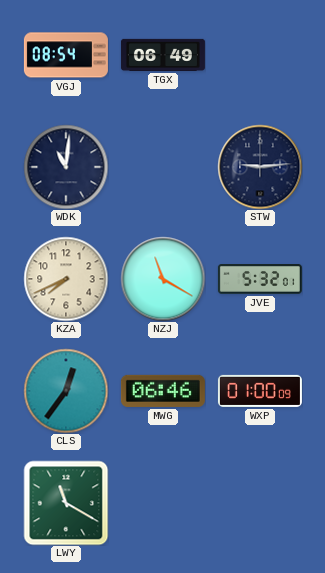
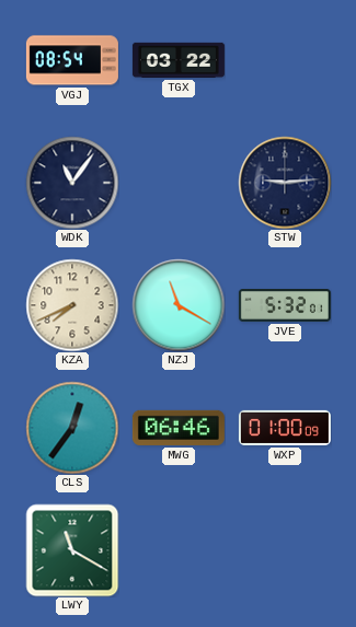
TGX: 06:49 -> 03:22 (179, 60)
WDK: 11:01 -> 11:06 (72, 183)
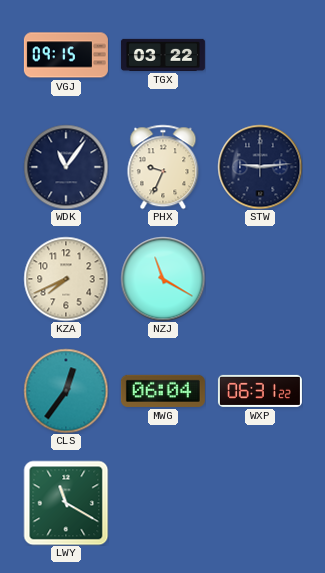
VGJ: 08:54 -> 09:15 (66, 55)
PHX: none -> 9:34 (163, 167)
JVE: 5:32 -> none (285, 306)
MWG: 06:46 -> 06:04 (163, 391)
WXP: 01:00 -> 06:31 (260, 391)
